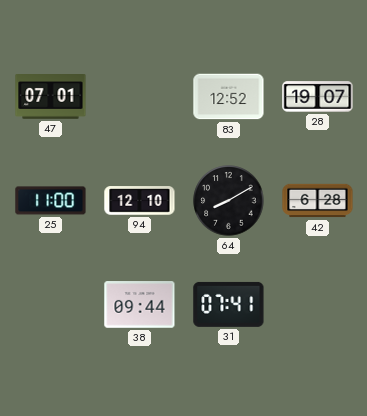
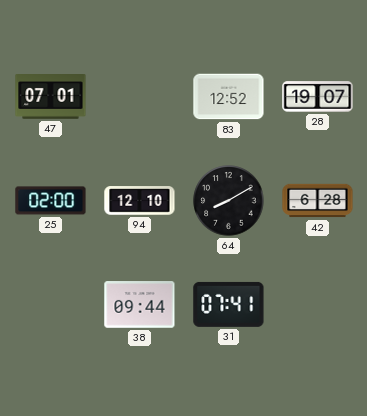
25: 11:00 -> 02:00 (51, 201)
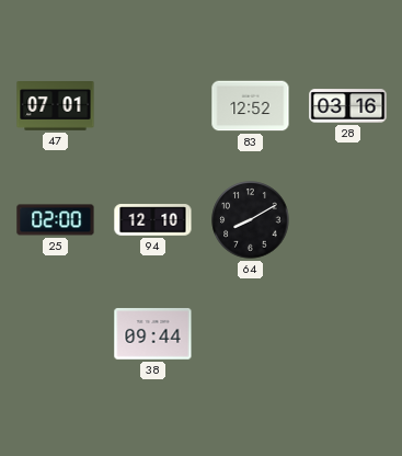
28: 19:07 -> 03:16 (348, 106)
42: 6:28 -> none (318, 201)
31: 07:41 -> none (229, 304)
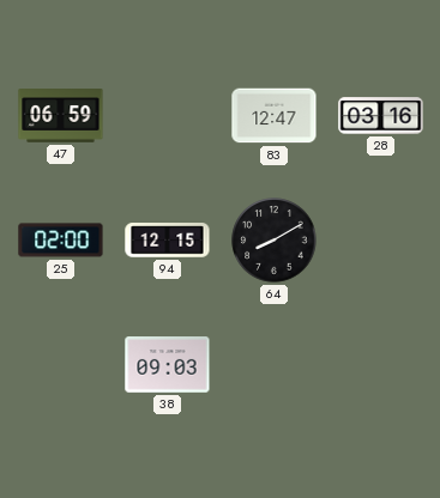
47: 07:01 -> 06:59 (61, 116)
83: 12:52 -> 12:47 (275, 116)
94: 12:10 -> 12:15 (168, 241)
38: 09:44 -> 09:03 (168, 365)
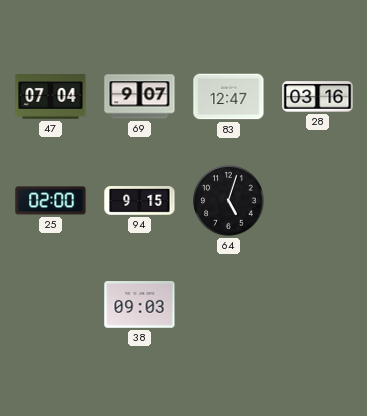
47: 06:59 -> 07:04 (51, 97)
69: none -> 9:07 (140, 97)
94: 12:15 -> 9:15 (140, 201)
64: 8:10 -> 5:03 (229, 201)
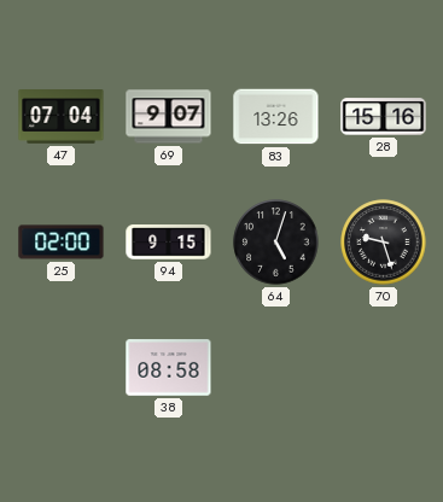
83: 12:47 -> 13:26 (276, 117)
28: 03:16 -> 15:16 (384, 117)
70: none -> 9:27 (384, 243)
38: 09:03 -> 08:58 (169, 368)
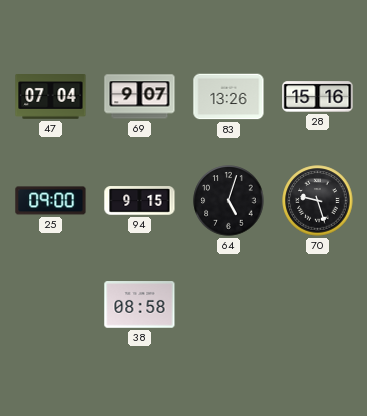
25: 02:00 -> 09:00 (51, 201)
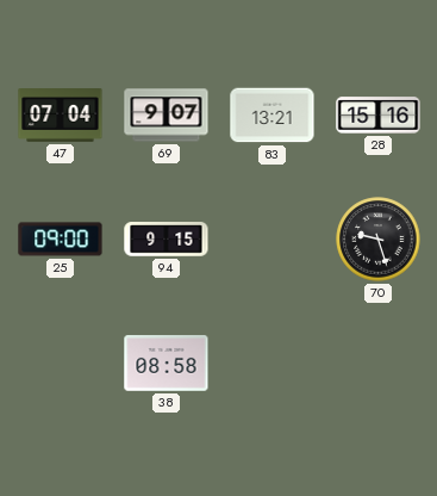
83: 13:26 -> 13:21 (273, 116)
64: 5:03 -> none (229, 201)
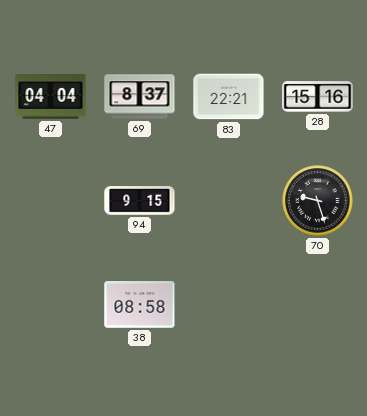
47: 07:04 -> 04:04 (51, 97)
69: 9:07 -> 8:37 (140, 97)
83: 13:21 -> 22:21 (229, 97)
25: 09:00 -> none (61, 240)
